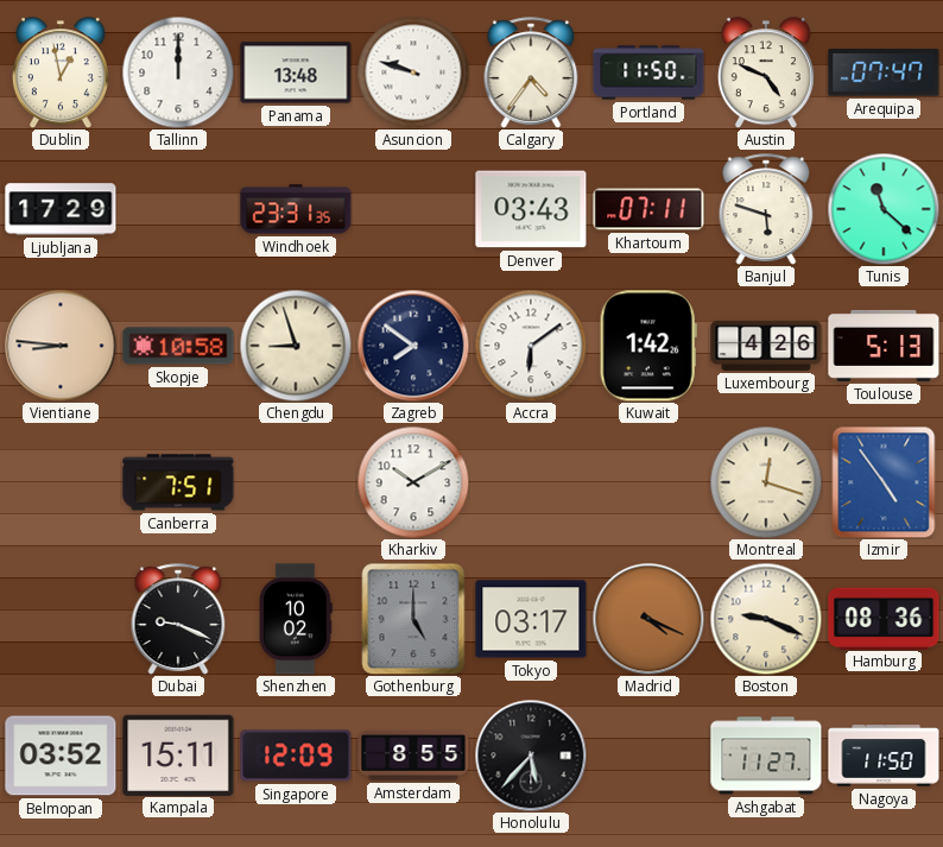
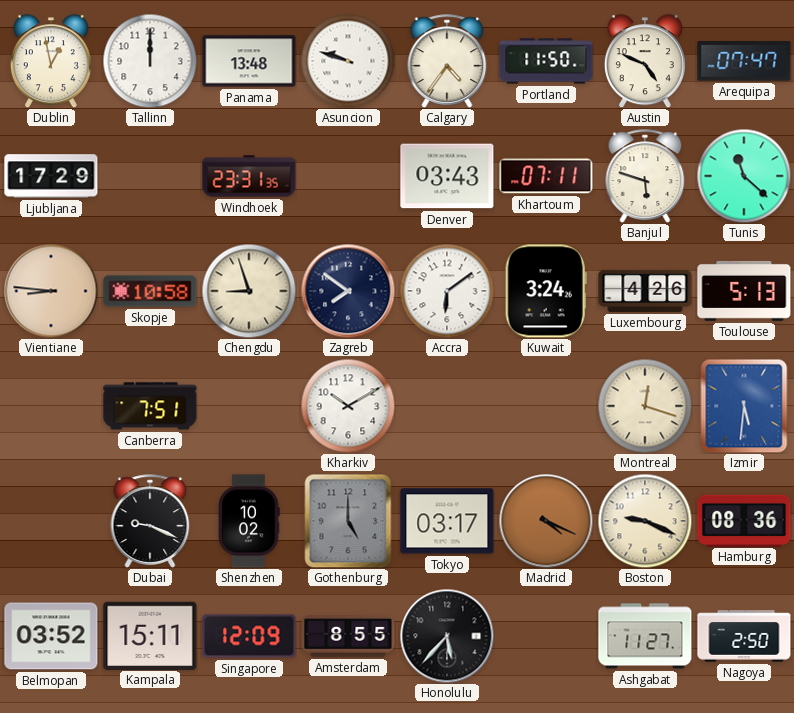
Kuwait: 1:42 -> 3:24 (546, 291)
Izmir: 4:54 -> 5:31 (744, 406)
Nagoya: 11:50 -> 2:50 (744, 636)
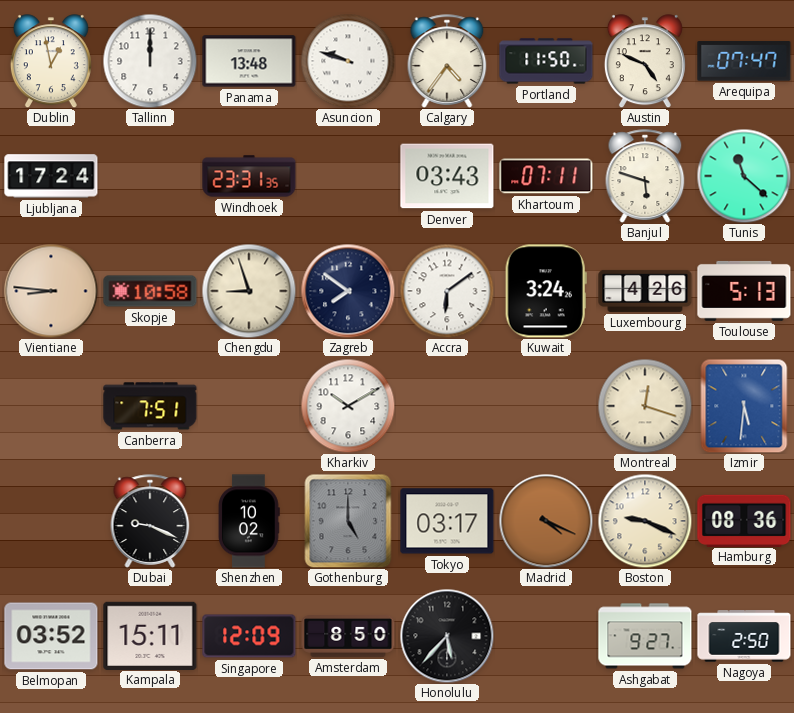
Ljubljana: 17:29 -> 17:24 (51, 176)
Amsterdam: 8:55 -> 8:50 (348, 637)
Ashgabat: 11:27 -> 9:27 (645, 636)
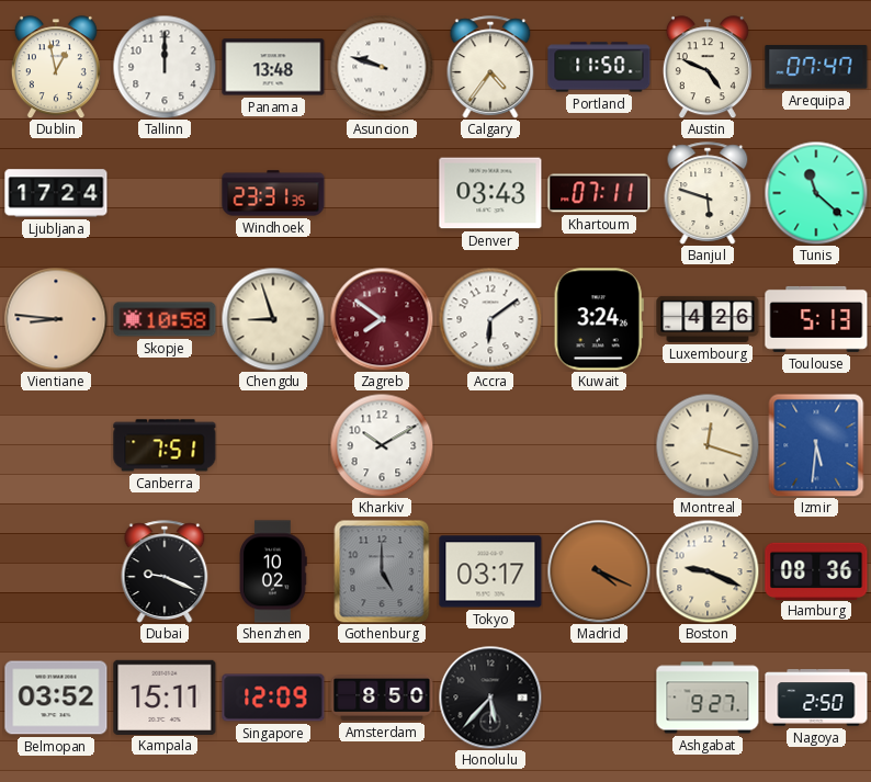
Zagreb dial: navy -> burgundy (382, 319)
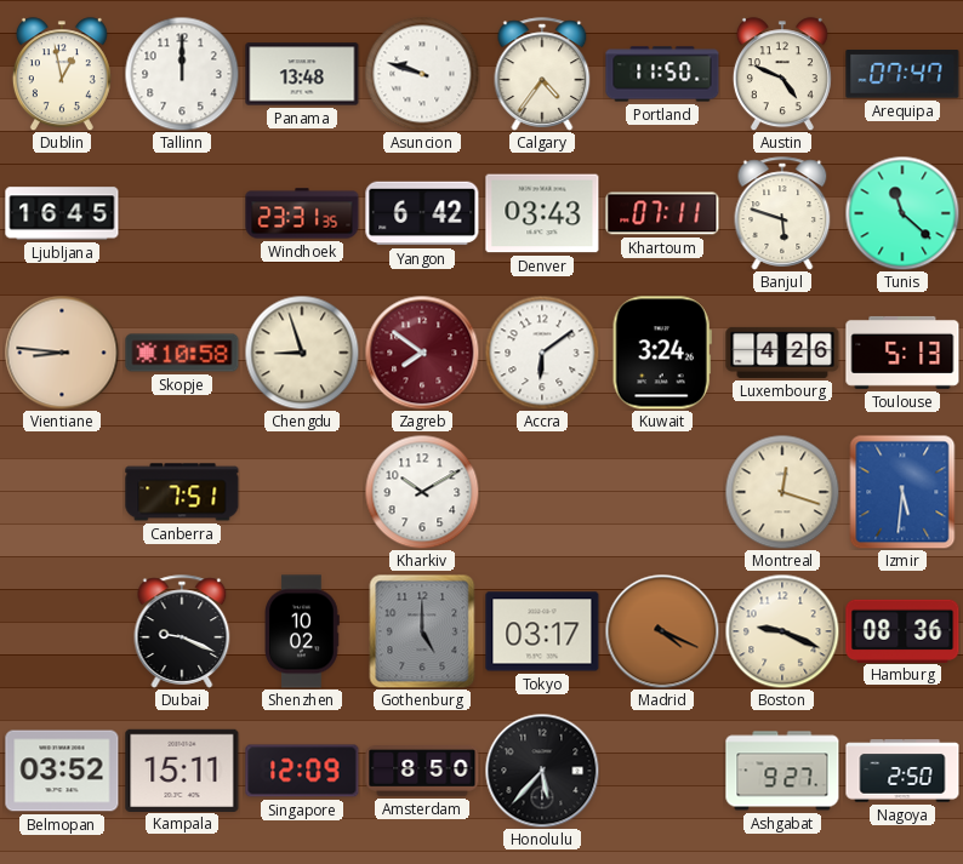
Ljubljana: 17:24 -> 16:45 (62, 213)
Yangon: none -> 6:42 (422, 213)
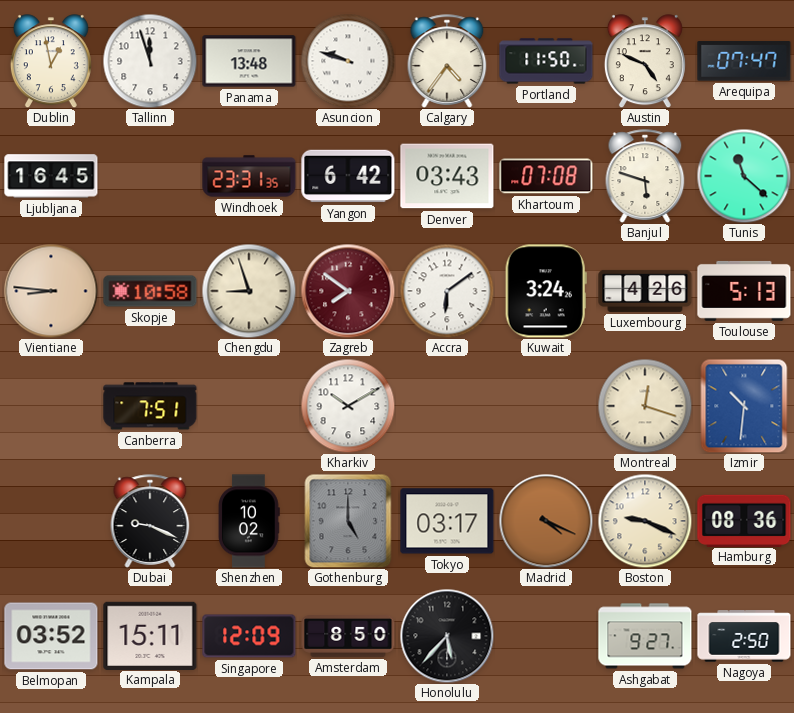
Tallinn: 12:00 -> 11:57 (150, 61)
Khartoum: 07:11 -> 07:08 (546, 176)
Izmir: 5:31 -> 10:31 (744, 406)
